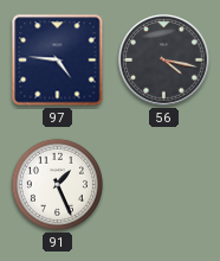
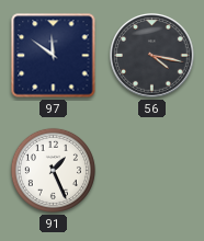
97: 4:46 -> 11:51 (54, 56)
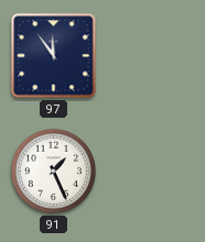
97: 11:51 -> 11:54 (54, 56)
56: 4:17 -> none (152, 56)
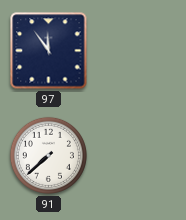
91: 1:26 -> 7:38 (48, 155)
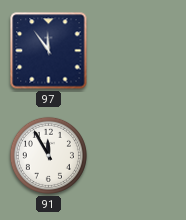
91: 7:38 -> 11:55 (48, 155)
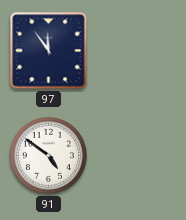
91: 11:55 -> 4:51 (48, 155)
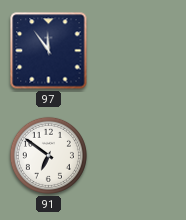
91: 4:51 -> 6:51 (48, 155)
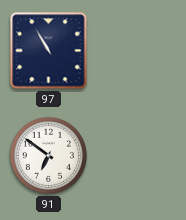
97: 11:54 -> 10:55 (49, 51)
